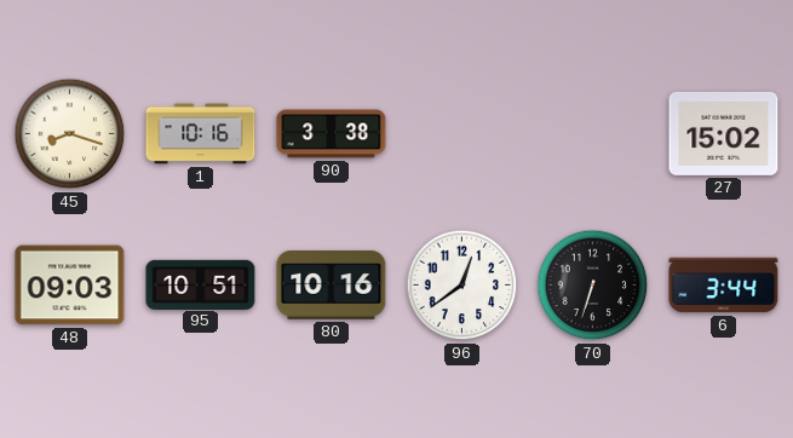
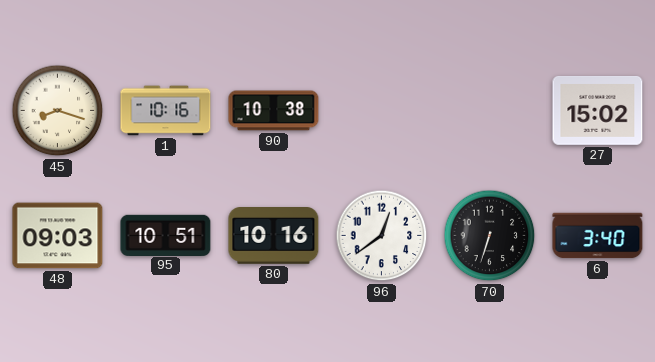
90: 3:38 -> 10:38 (274, 111)
6: 3:44 -> 3:40 (598, 236)
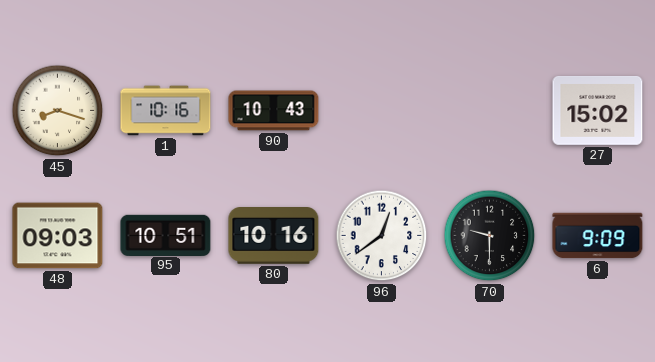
90: 10:38 -> 10:43 (274, 111)
70: 6:33 -> 9:30 (490, 236)
6: 3:40 -> 9:09 (598, 236)
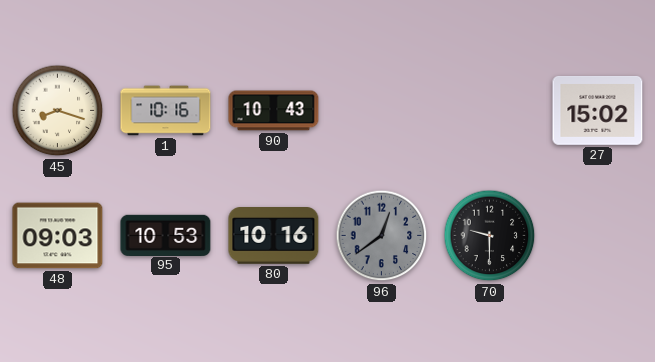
95: 10:51 -> 10:53 (166, 235)
96 dial: white -> grey (382, 236)
6: 9:09 -> none (598, 236)
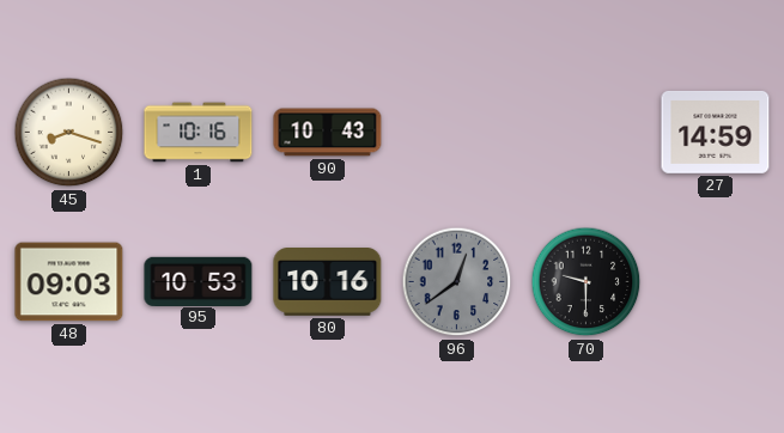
27: 15:02 -> 14:59 (716, 132)
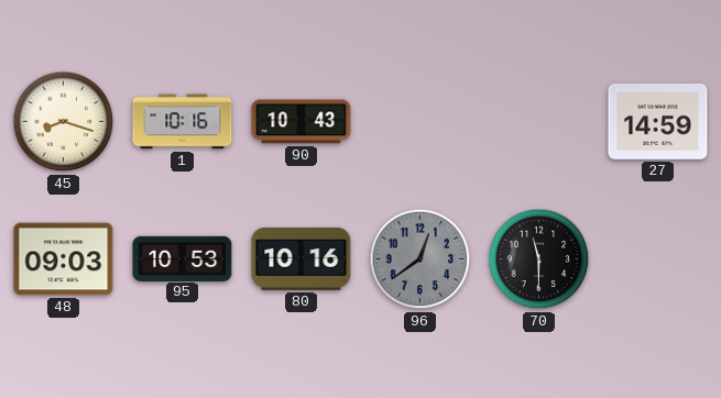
70: 9:30 -> 11:30 (539, 259)
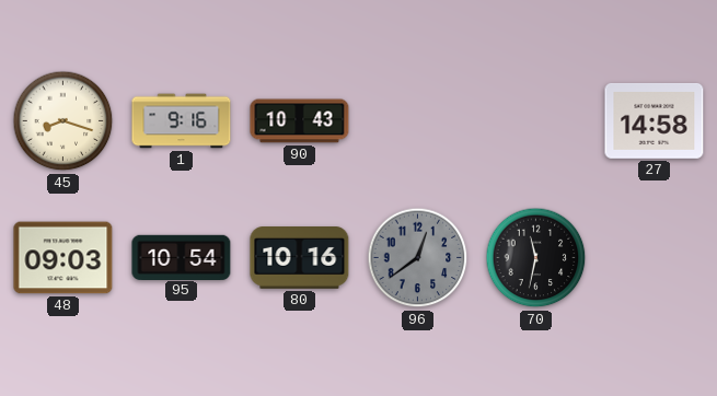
1: 10:16 -> 9:16 (182, 121)
27: 14:59 -> 14:58 (655, 120)
95: 10:53 -> 10:54 (182, 257)
70: 11:30 -> 11:32 (536, 258)
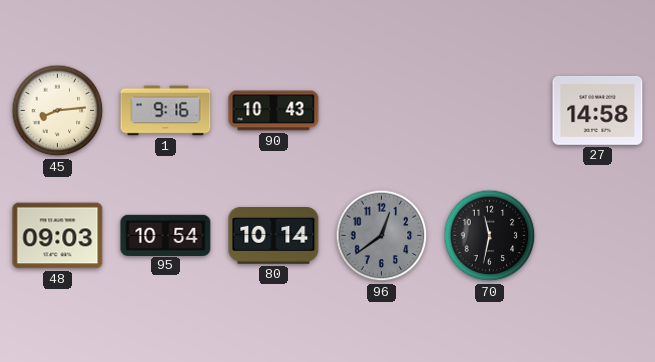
45: 8:18 -> 8:14 (58, 111)
80: 10:16 -> 10:14 (274, 236)
